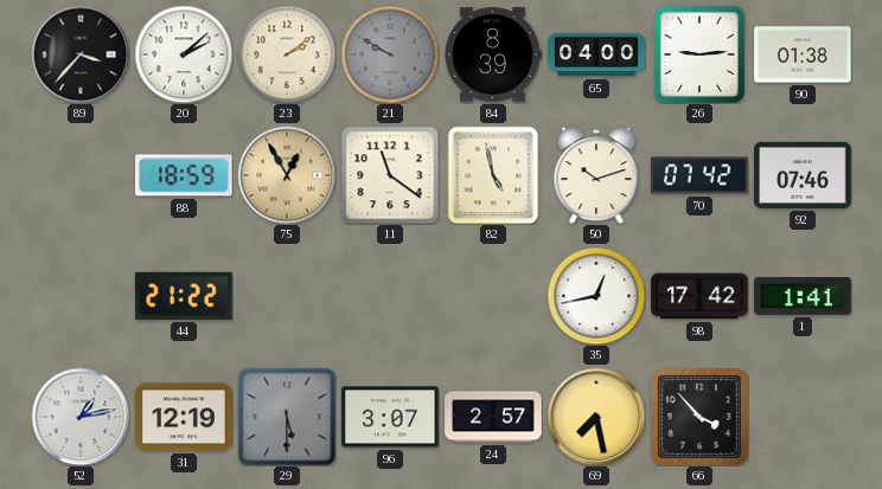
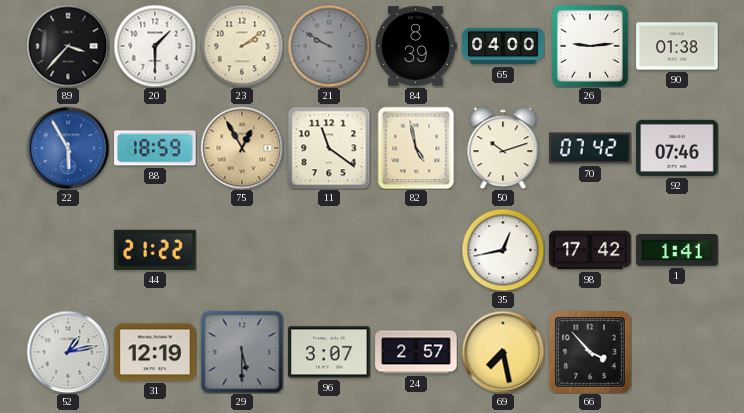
20: 2:08 -> 1:30 (155, 46)
22: none -> 5:55 (68, 148)
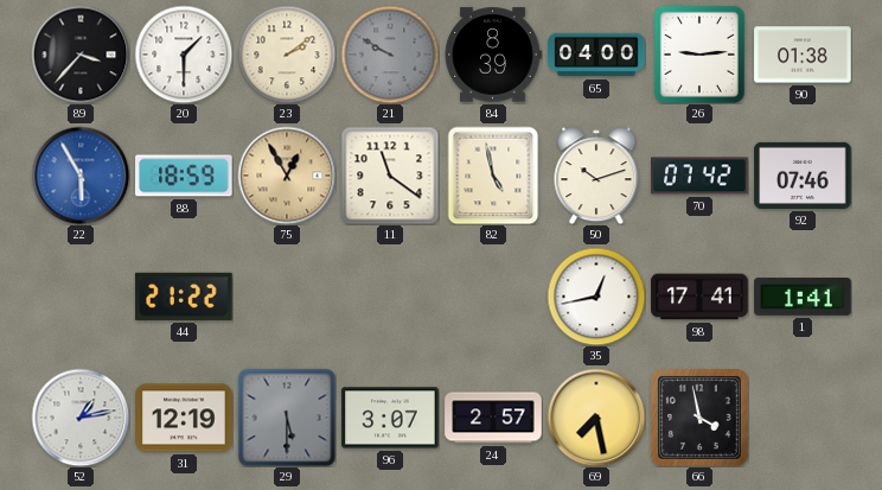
98: 17:42 -> 17:41 (699, 297)
66: 3:53 -> 3:58 (699, 418)
